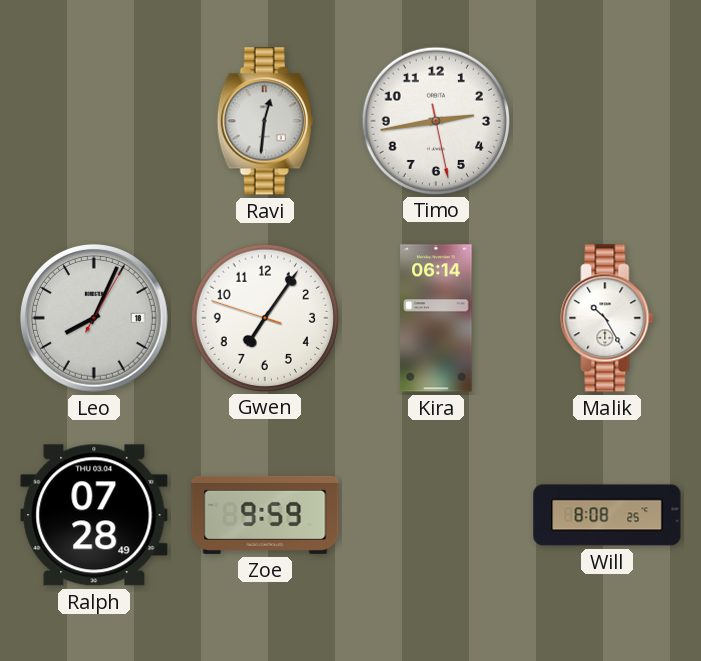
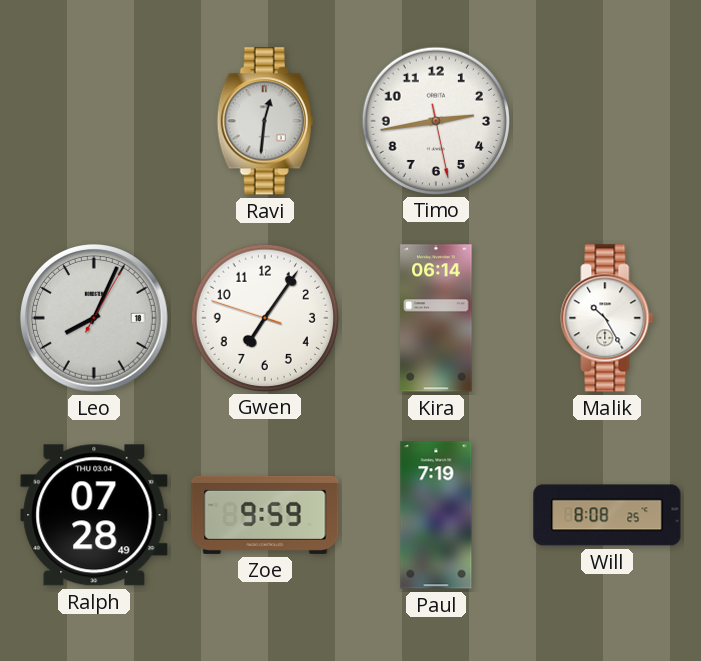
Paul: none -> 7:19 (436, 515)
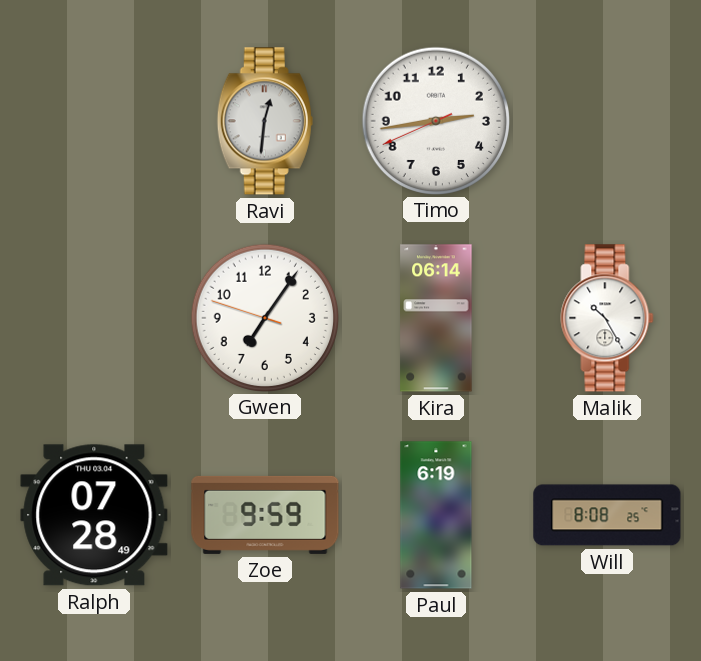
Timo: 2:43:28 -> 2:43:41 (435, 120)
Leo: 8:04 -> none (95, 319)
Paul: 7:19 -> 6:19 (436, 515)
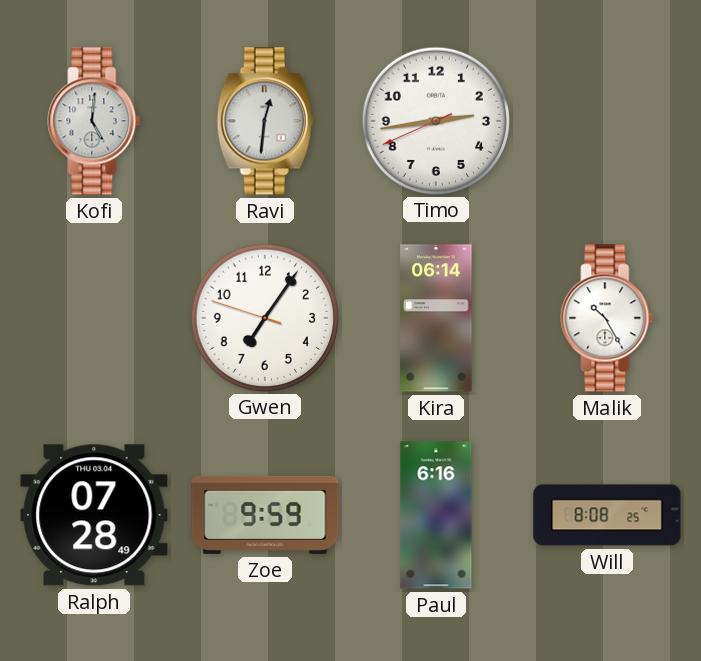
Kofi: none -> 5:01 (94, 121)
Paul: 6:19 -> 6:16 (436, 515)
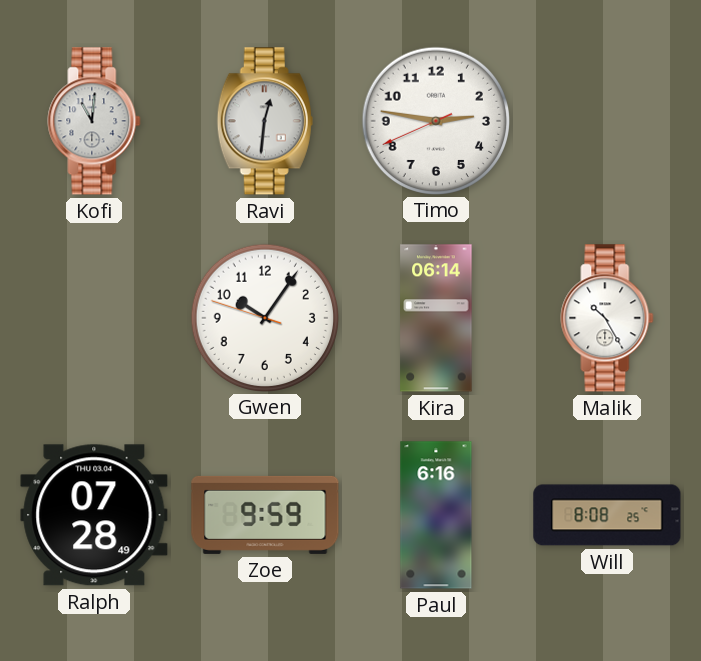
Kofi: 5:01 -> 11:01 (94, 121)
Timo: 2:43 -> 2:46 (435, 120)
Gwen: 7:05 -> 10:05 (264, 317)
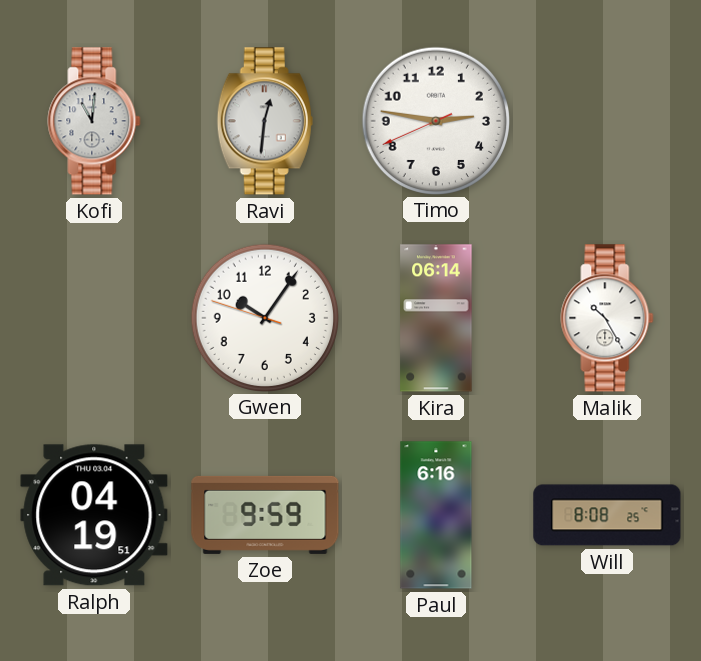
Ralph: 07:28 -> 04:19 (94, 515)
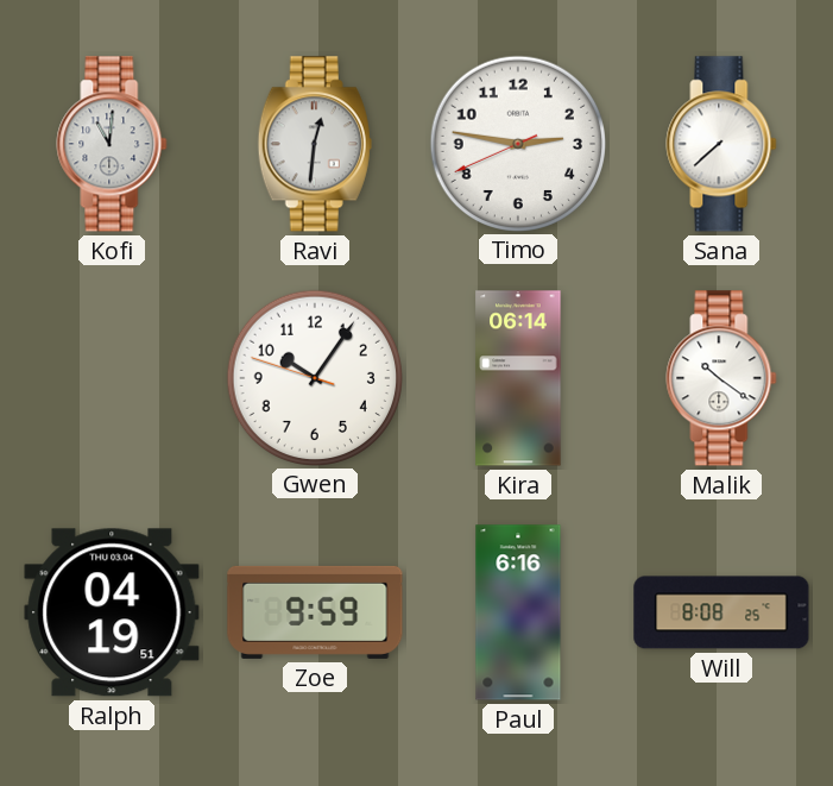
Sana: none -> 7:38 (721, 144)
Malik: 10:25 -> 10:21 (721, 378)
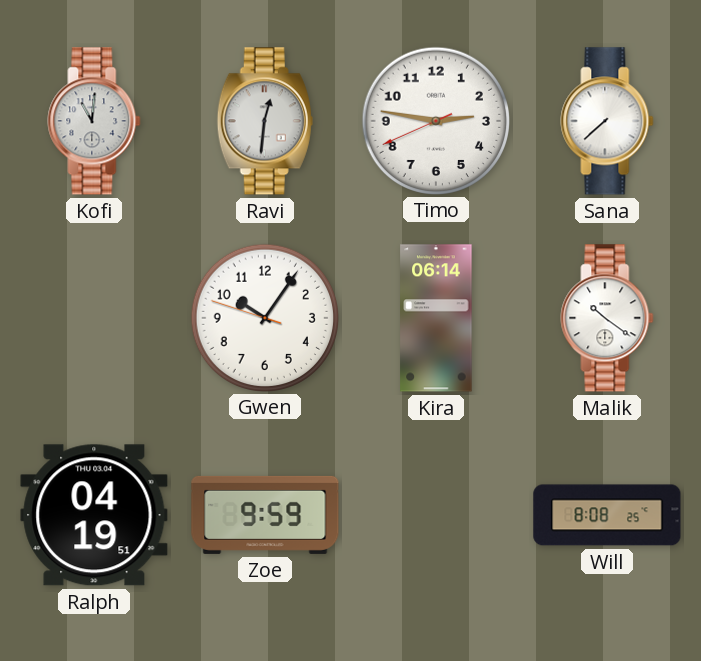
Paul: 6:16 -> none (518, 612)
